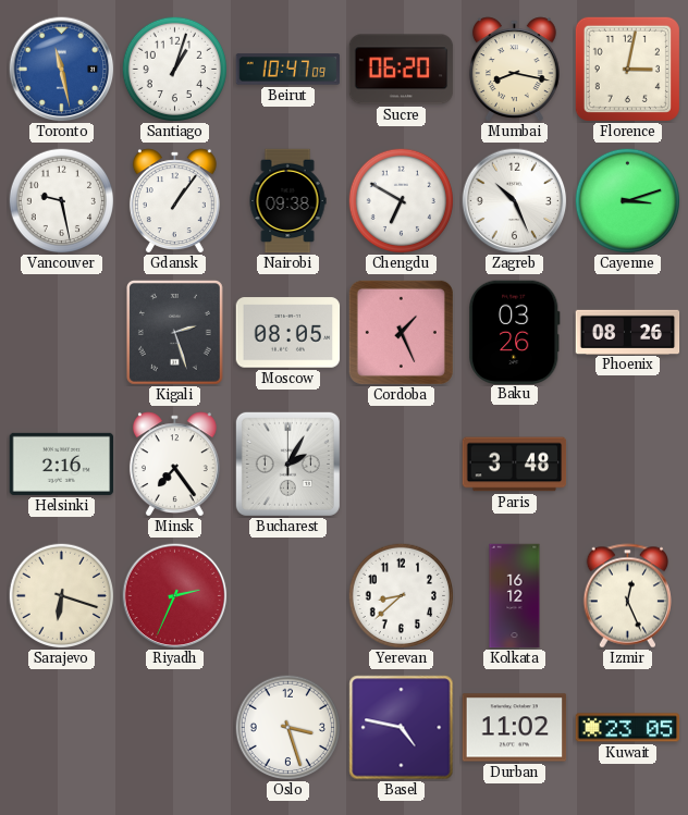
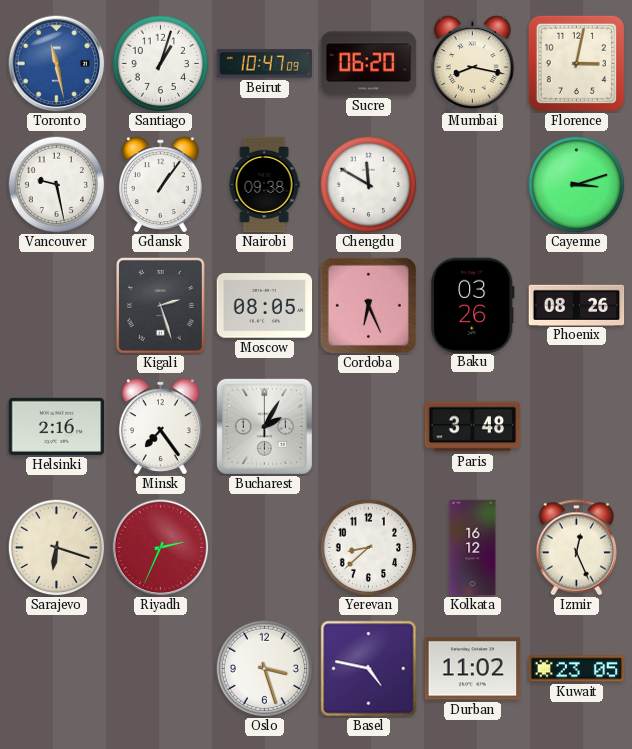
Chengdu: 6:50 -> 11:50 (368, 184)
Zagreb: 10:26 -> none (515, 201)
Cordoba: 1:26 -> 6:26 (368, 305)
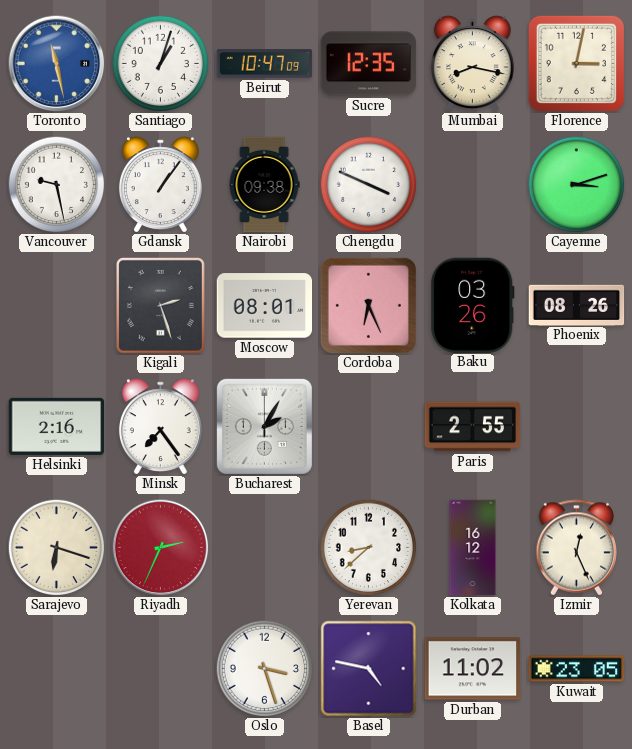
Sucre: 06:20 -> 12:35 (369, 64)
Chengdu: 11:50 -> 3:49 (368, 184)
Moscow: 08:05 -> 08:01 (265, 306)
Paris: 3:48 -> 2:55 (473, 427)
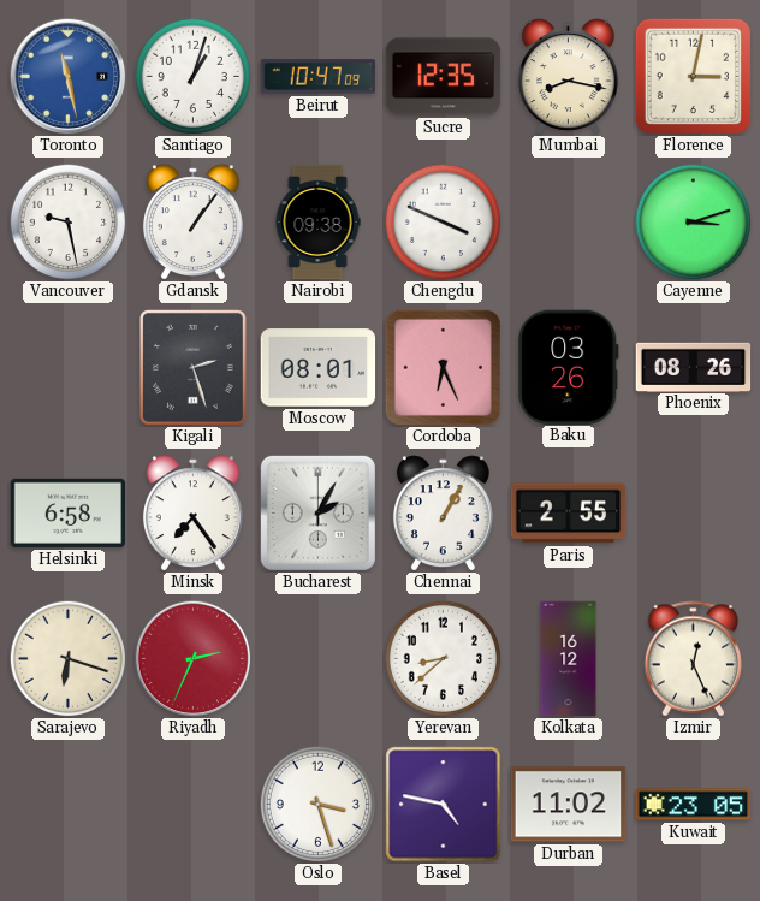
Helsinki: 2:16 -> 6:58 (69, 512)
Chennai: none -> 1:05 (443, 512)
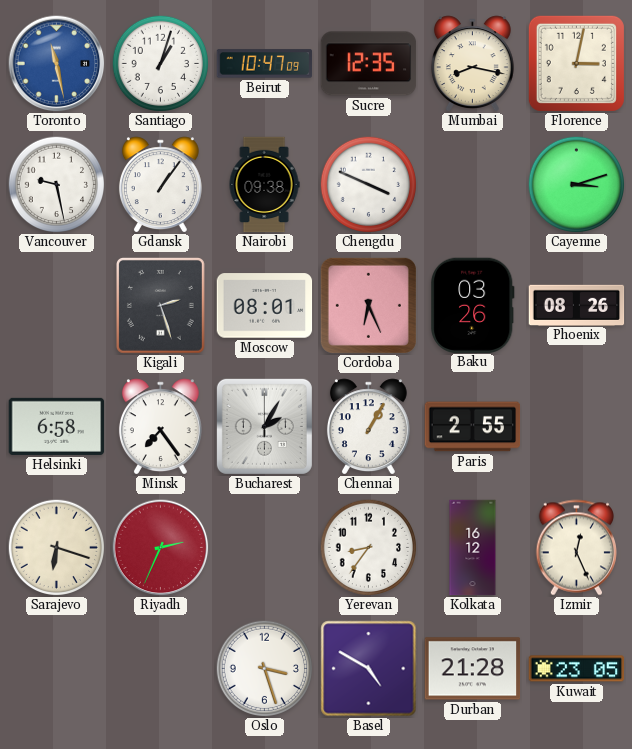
Yerevan: 8:38 -> 8:36 (368, 547)
Basel: 4:47 -> 4:50 (369, 669)
Durban: 11:02 -> 21:28 (473, 669)
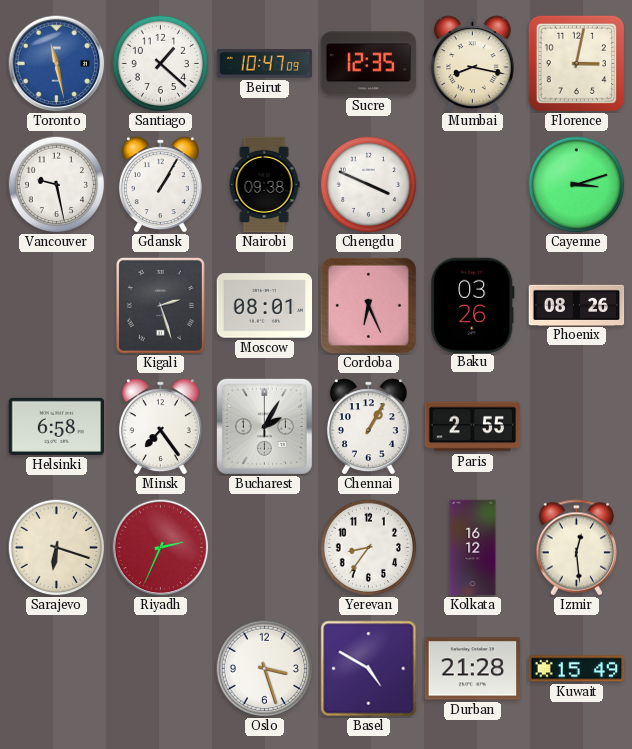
Santiago: 1:03 -> 1:22 (160, 63)
Gdansk: 1:06 -> 1:05 (160, 184)
Izmir: 12:26 -> 12:29 (576, 548)
Kuwait: 23:05 -> 15:49 (577, 669)
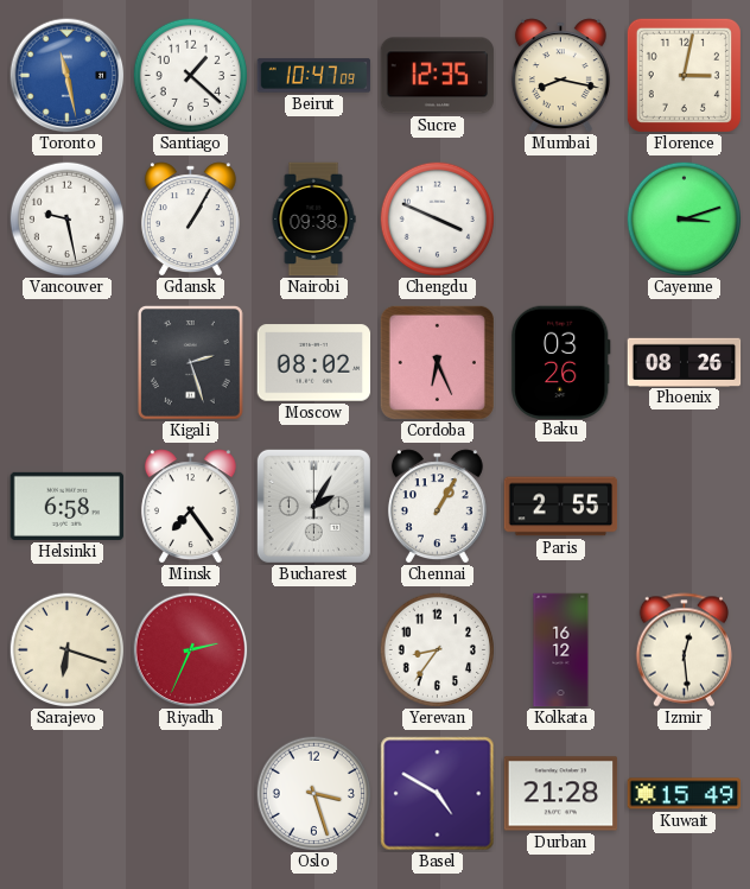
Moscow: 08:01 -> 08:02 (314, 363)
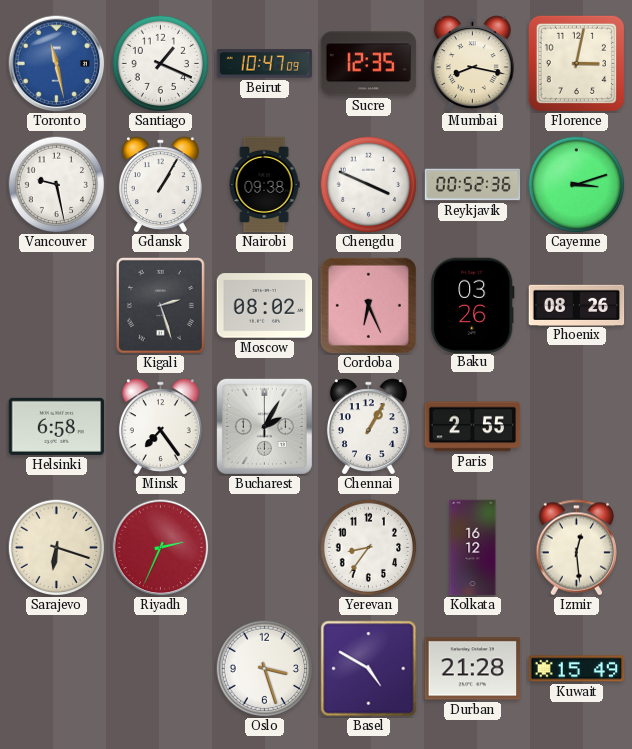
Santiago: 1:22 -> 1:19 (160, 63)
Reykjavik: none -> 00:52 (473, 185)
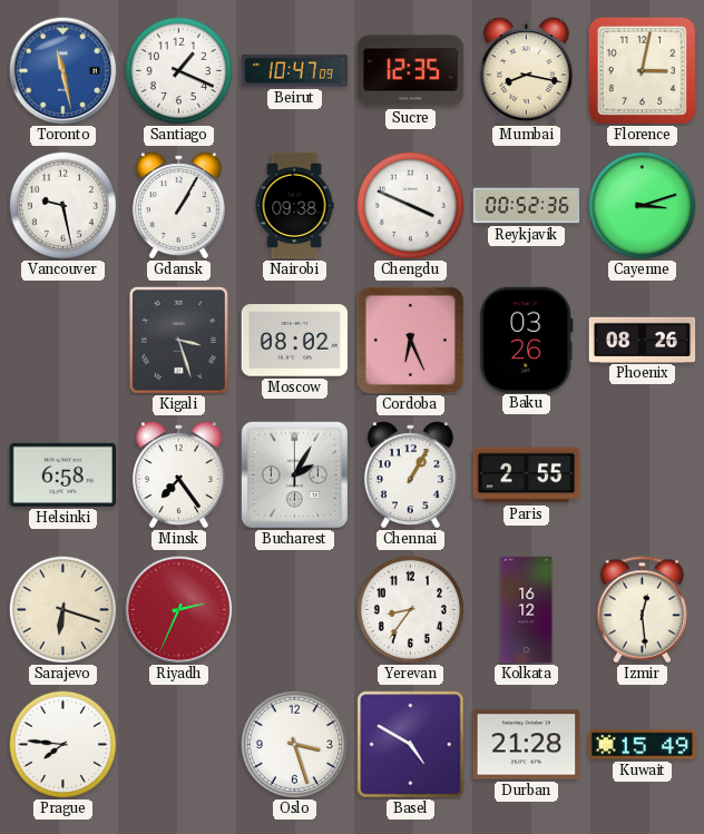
Kigali: 2:27 -> 3:27 (178, 340)
Prague: none -> 7:46 (62, 744)
